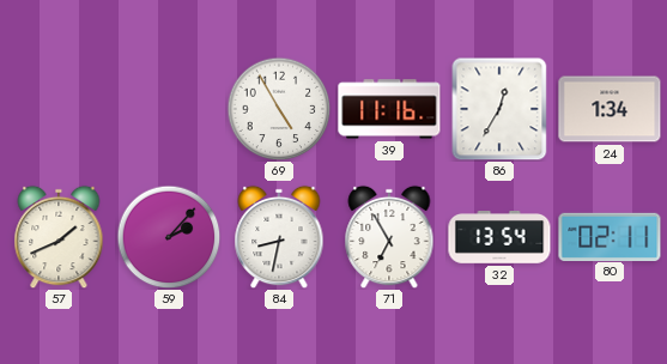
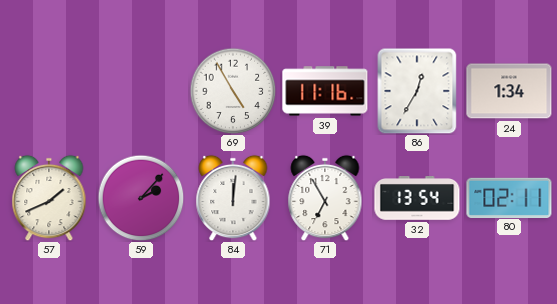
84: 8:32 -> 12:01 (233, 198)
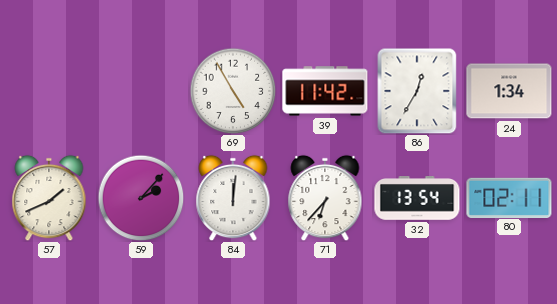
39: 11:16 -> 11:42 (325, 91)
71: 6:55 -> 6:37 (325, 198)
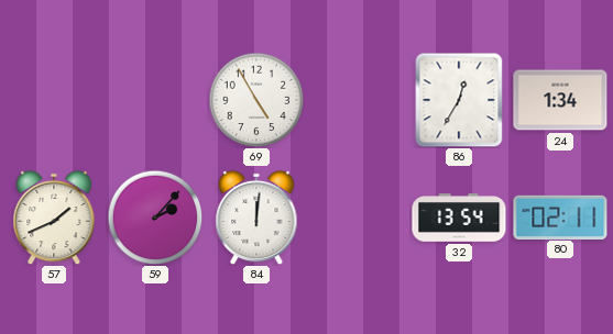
39: 11:42 -> none (325, 91)
71: 6:37 -> none (325, 198)
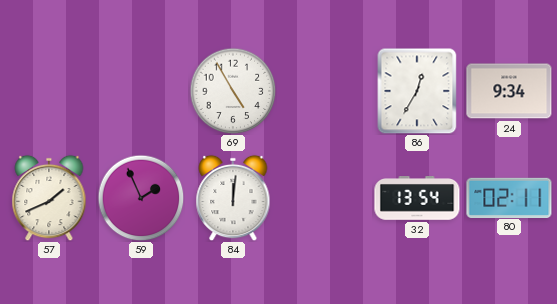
24: 1:34 -> 9:34 (509, 91)
59: 2:07 -> 1:56 (141, 198)
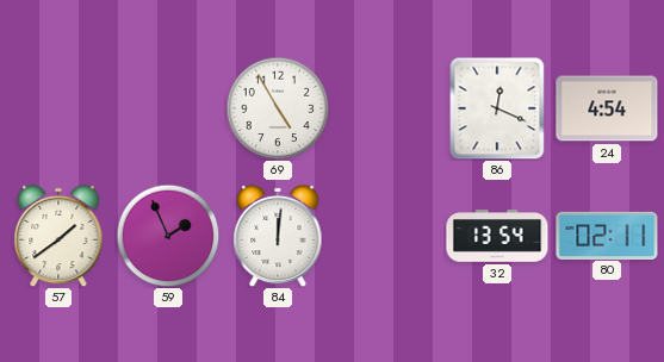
86: 12:35 -> 12:19 (497, 108)
24: 9:34 -> 4:54 (607, 108)
57: 1:41 -> 1:39 (58, 236)
